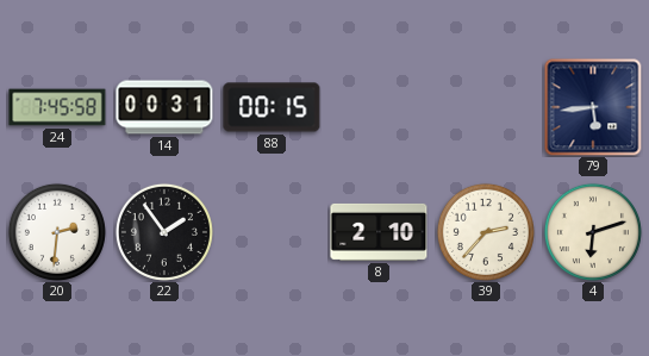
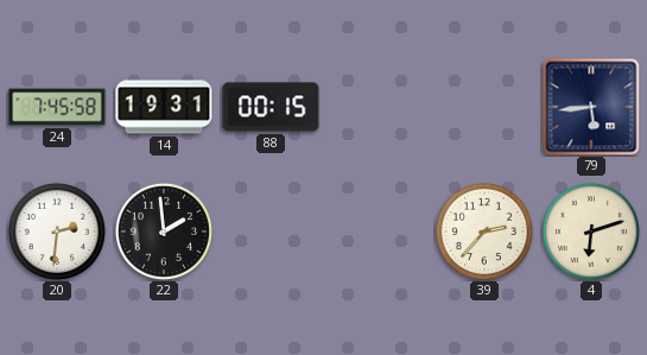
14: 00:31 -> 19:31 (164, 107)
22: 1:54 -> 1:59 (164, 232)
8: 2:10 -> none (379, 232)
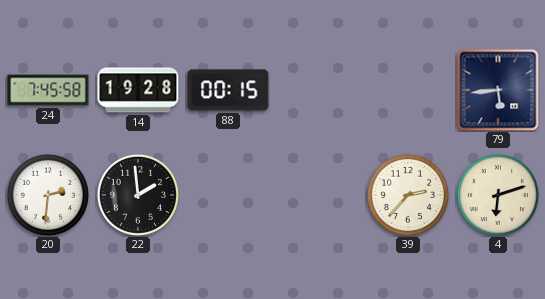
14: 19:31 -> 19:28 (138, 90)
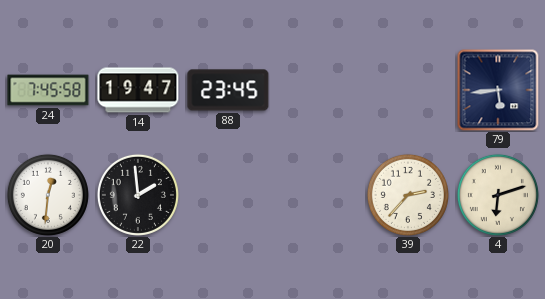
14: 19:28 -> 19:47 (138, 90)
88: 00:15 -> 23:45 (228, 90)
20: 2:31 -> 12:31 (48, 195)
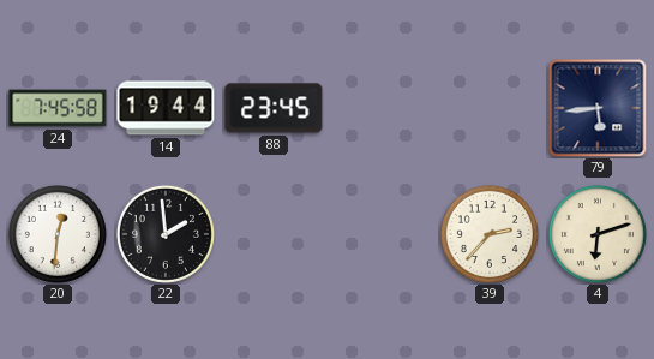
14: 19:47 -> 19:44 (166, 108)
